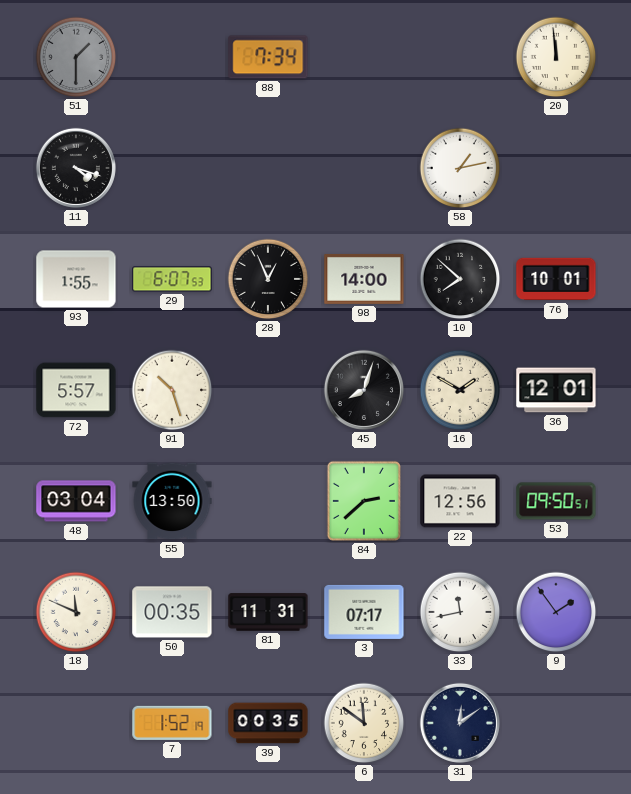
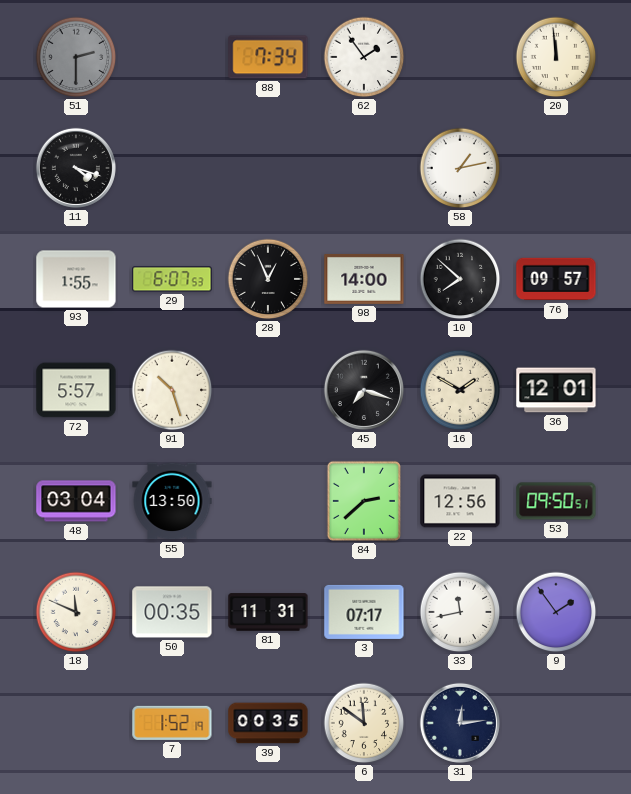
51: 1:30 -> 2:30 (76, 57)
62: none -> 1:54 (364, 57)
76: 10:01 -> 09:57 (556, 279)
45: 8:03 -> 7:18 (364, 390)
31: 12:09 -> 12:14 (460, 723)
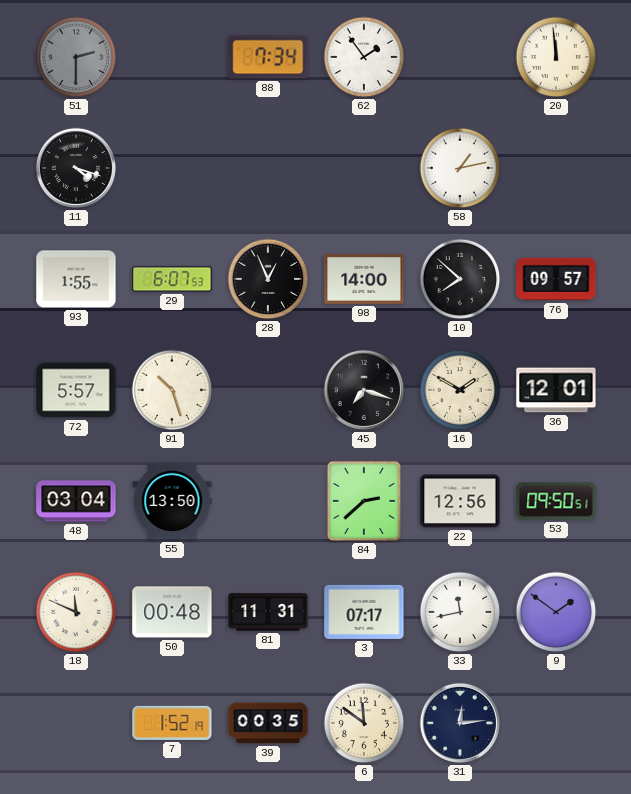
50: 00:35 -> 00:48 (172, 612)
9: 1:54 -> 1:51 (556, 612)
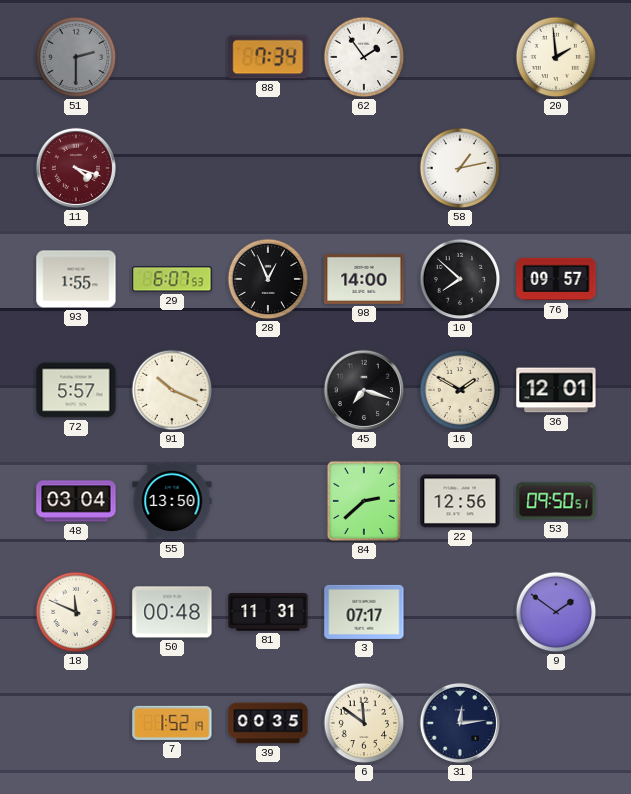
20: 11:59 -> 1:59 (556, 57)
11 dial: black -> burgundy (76, 168)
91: 10:27 -> 10:19 (172, 390)
33: 11:43 -> none (460, 612)
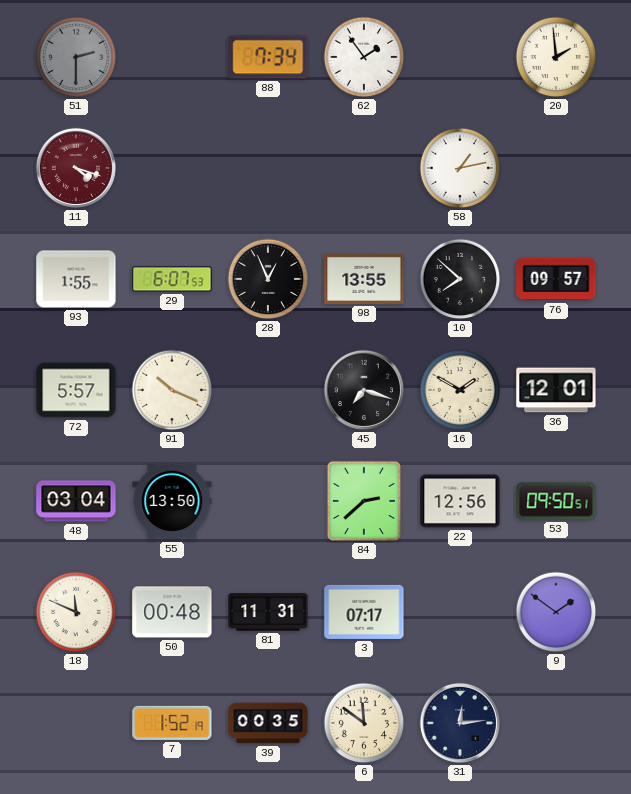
98: 14:00 -> 13:55 (364, 279)
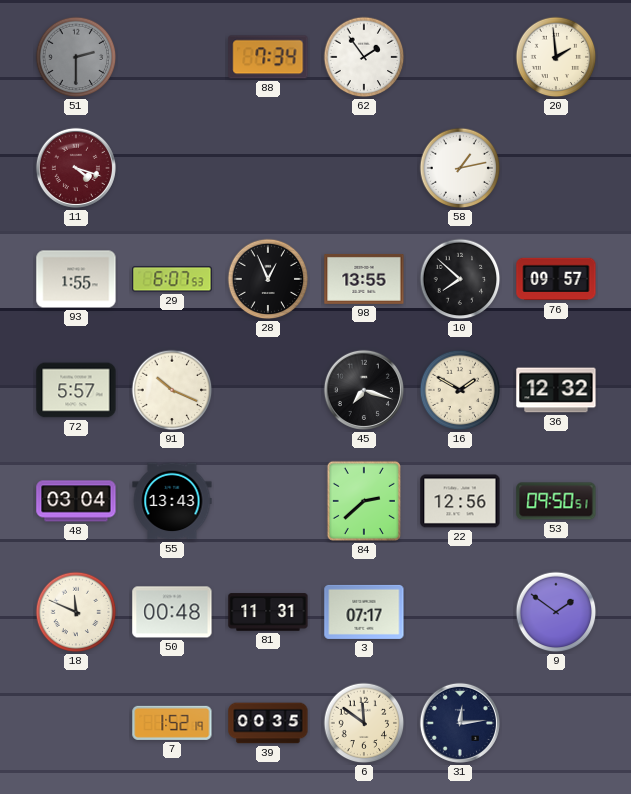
36: 12:01 -> 12:32 (556, 390)
55: 13:50 -> 13:43 (172, 501)
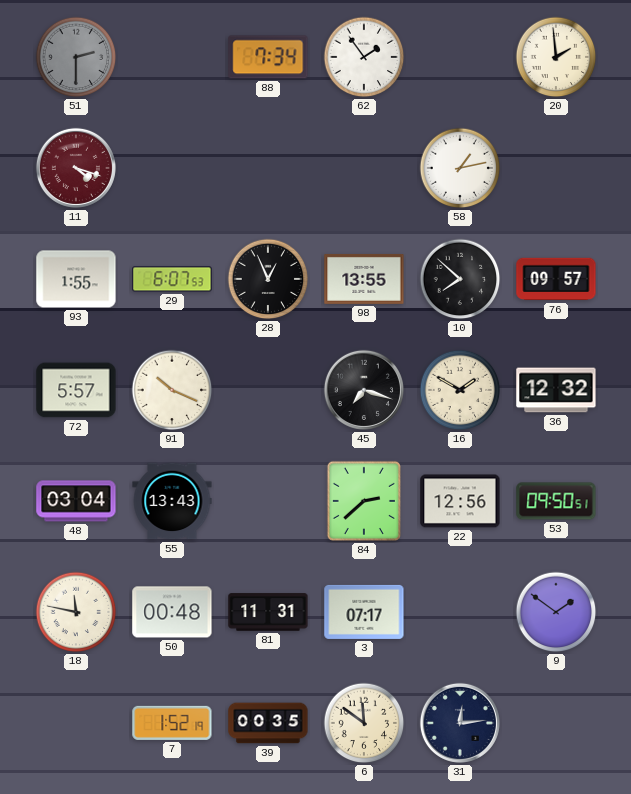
18: 11:49 -> 11:47 (76, 612)
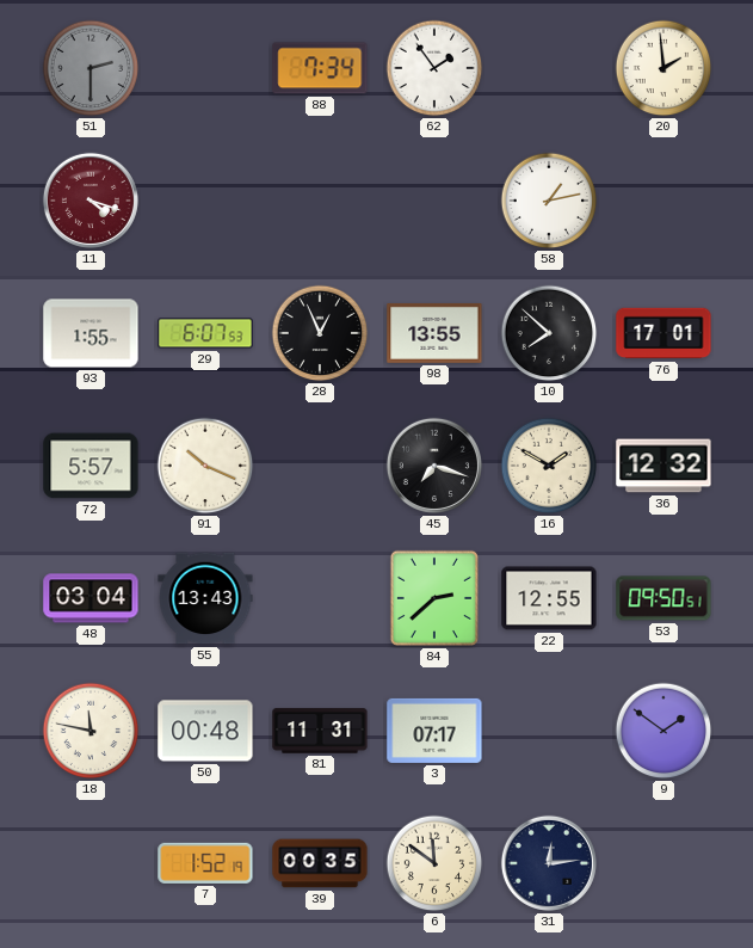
76: 09:57 -> 17:01 (663, 333)
22: 12:56 -> 12:55 (549, 598)
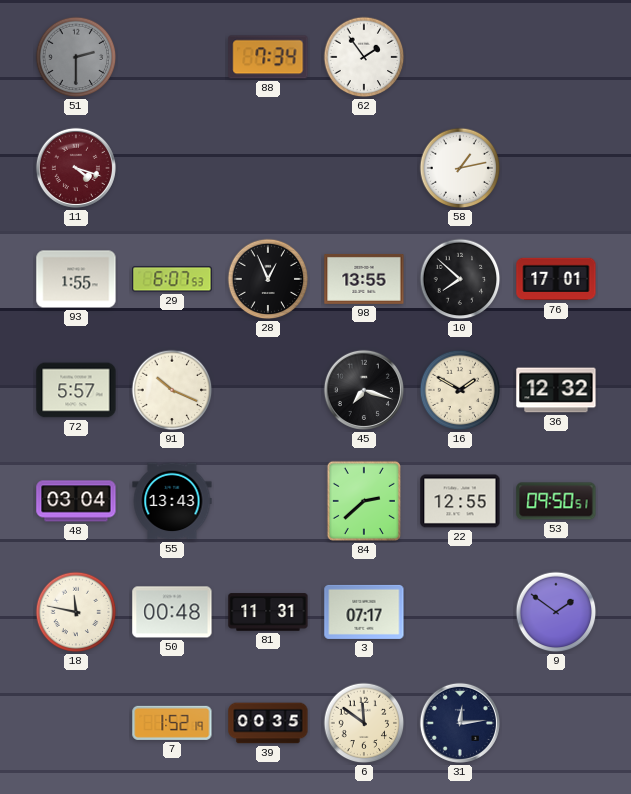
20: 1:59 -> none (663, 68)
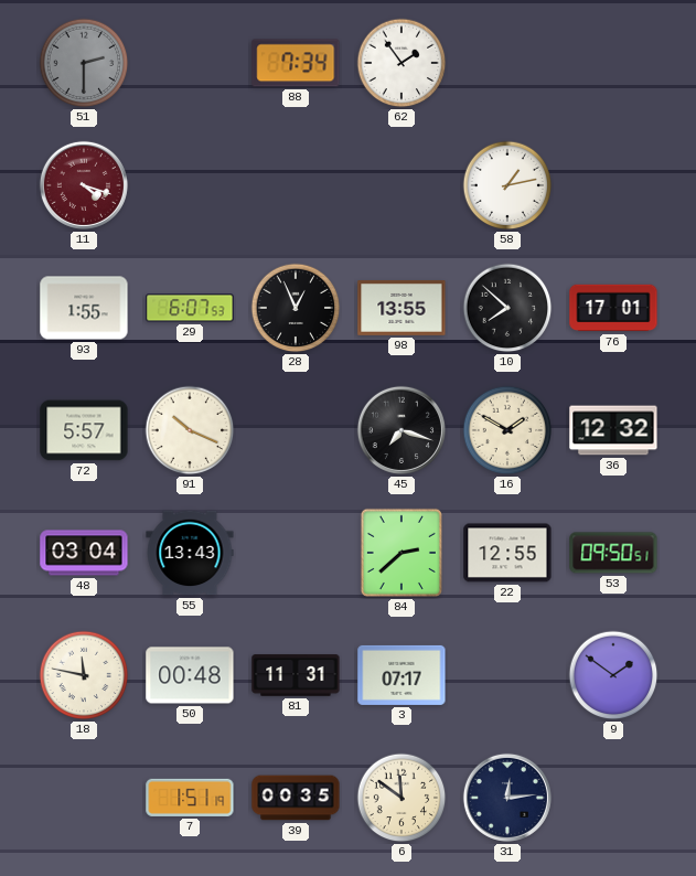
7: 1:52 -> 1:51 (190, 798)
